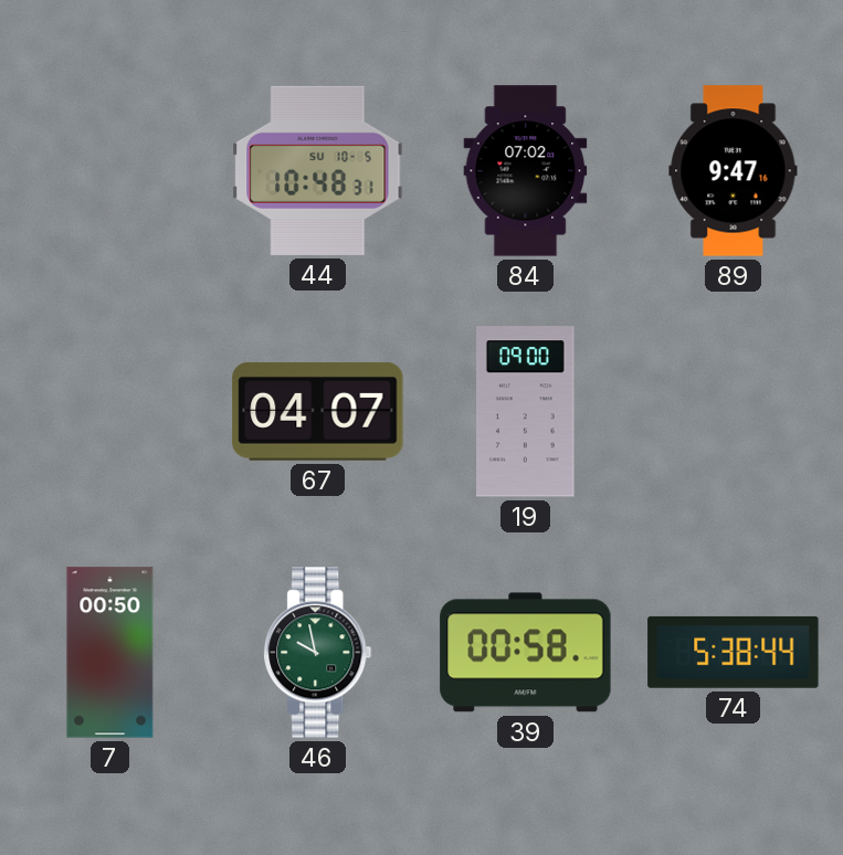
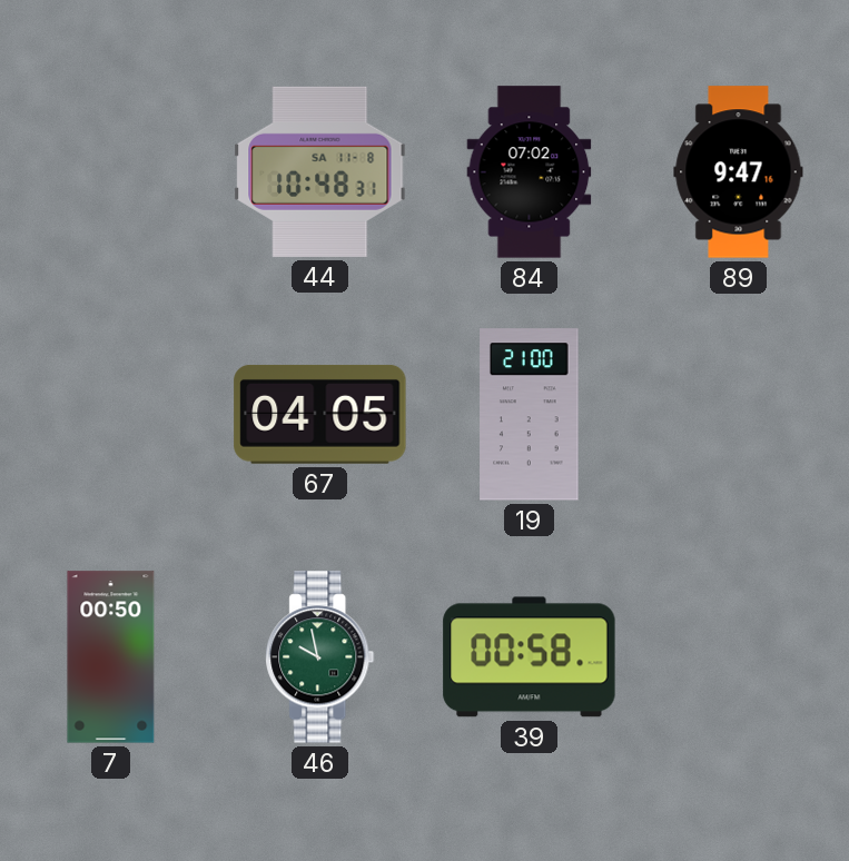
44 date: SU 10-5 -> SA 11-8 (320, 171)
67: 04:07 -> 04:05 (320, 414)
19: 09:00 -> 21:00 (530, 415)
74: 5:38 -> none (734, 652)
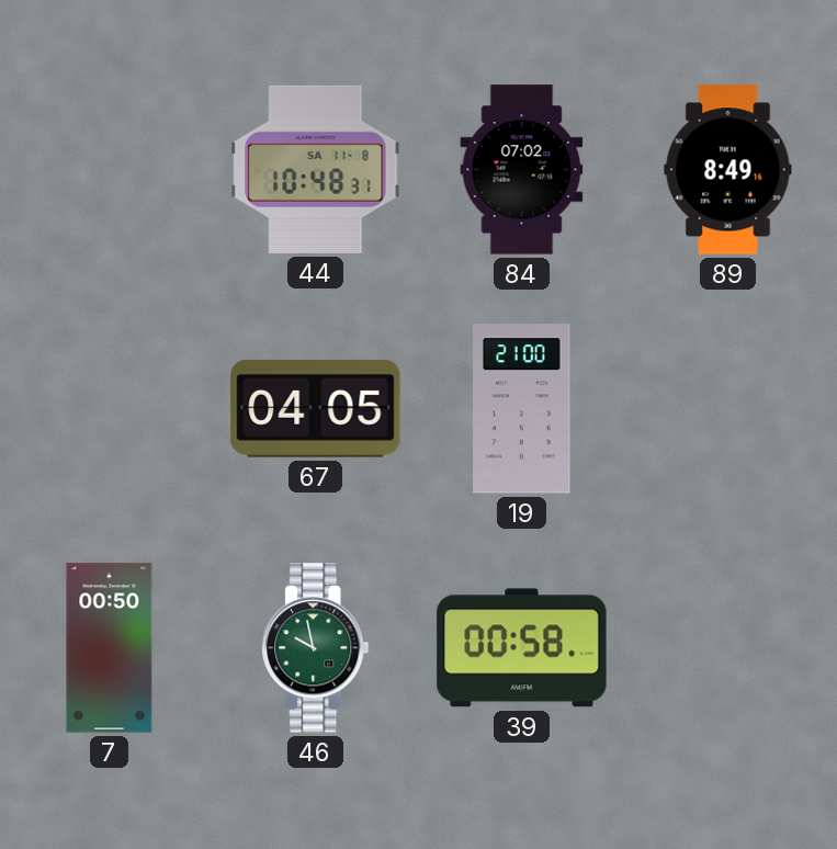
89: 9:47 -> 8:49 (728, 170)
